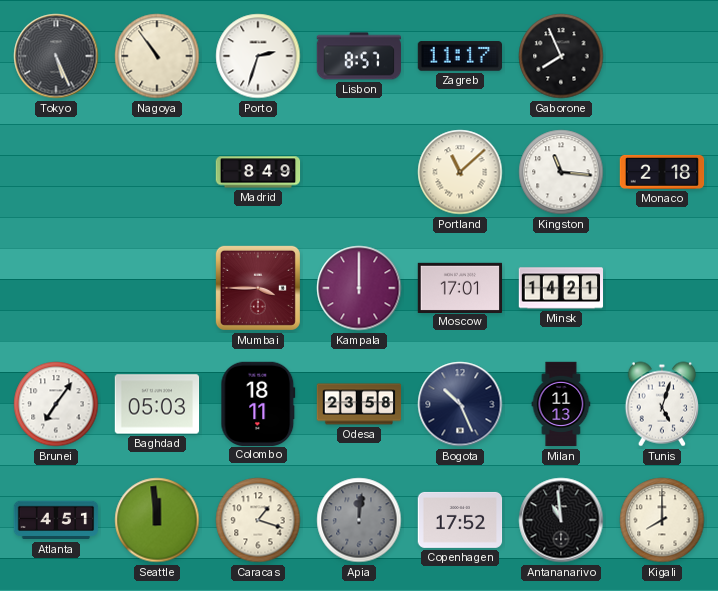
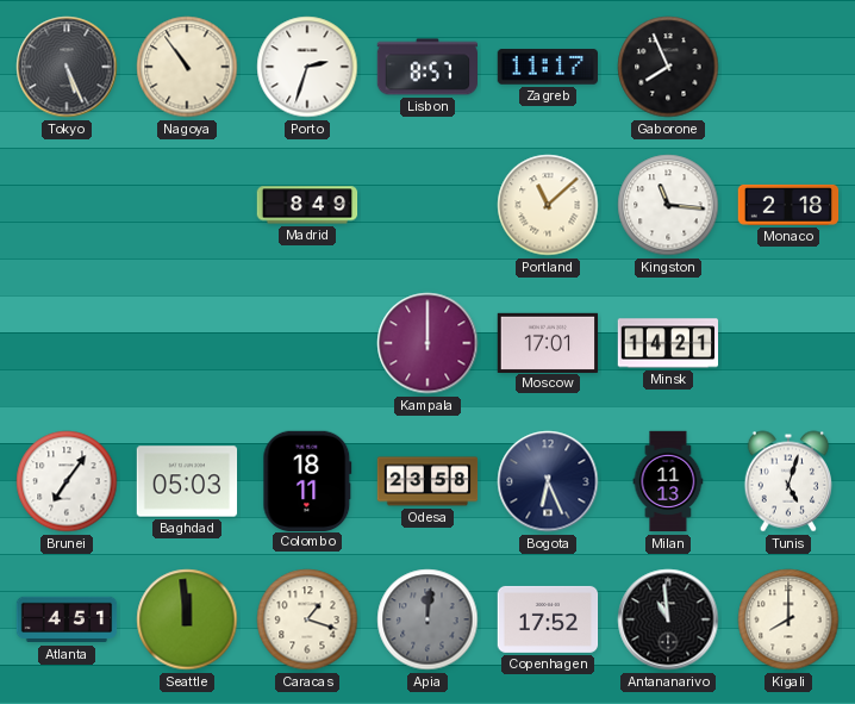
Mumbai: 3:45 -> none (258, 288)
Bogota: 10:26 -> 6:26 (548, 481)
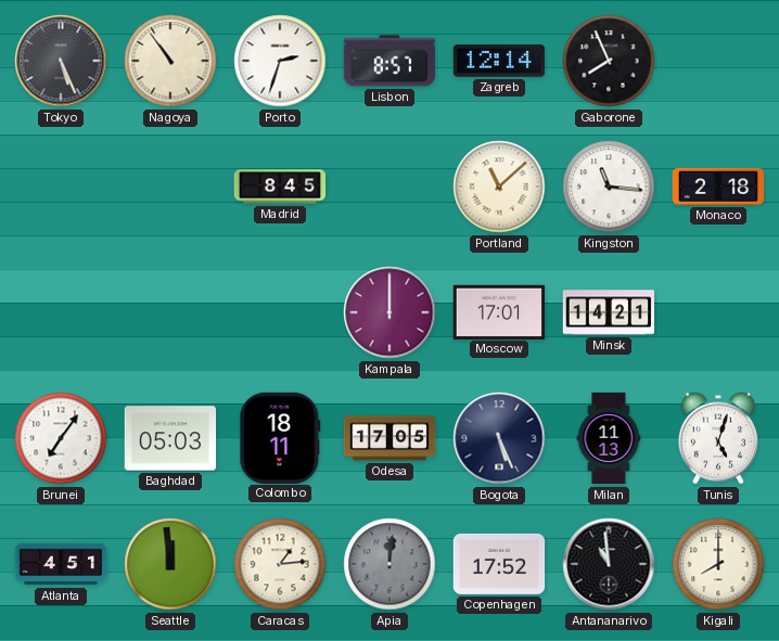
Zagreb: 11:17 -> 12:14 (498, 61)
Madrid: 8:49 -> 8:45 (280, 187)
Odesa: 23:58 -> 17:05 (389, 438)
Bogota: 6:26 -> 5:26 (499, 438)
Caracas: 1:18 -> 1:14 (280, 564)
